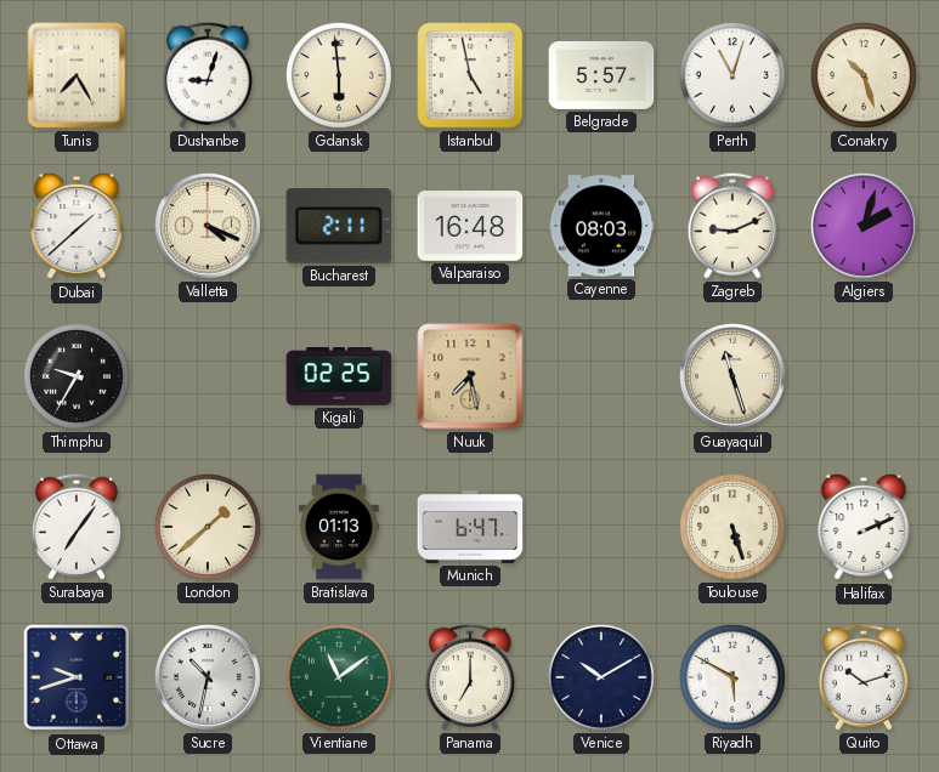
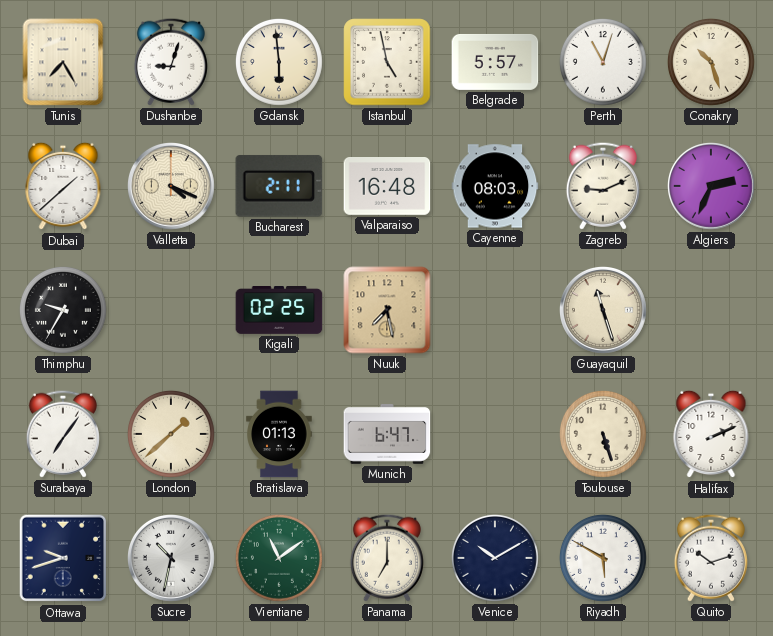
Algiers: 2:03 -> 2:34 (712, 187)
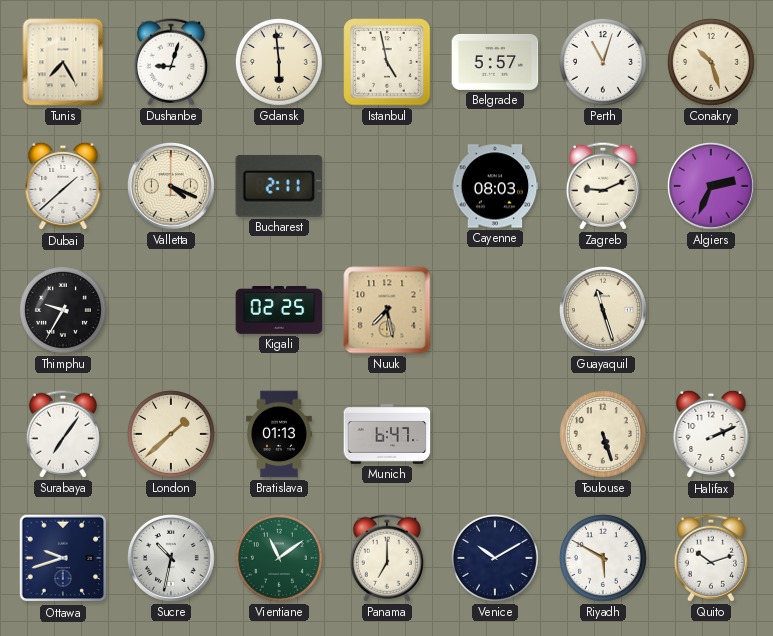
Valparaiso: 16:48 -> none (387, 187)
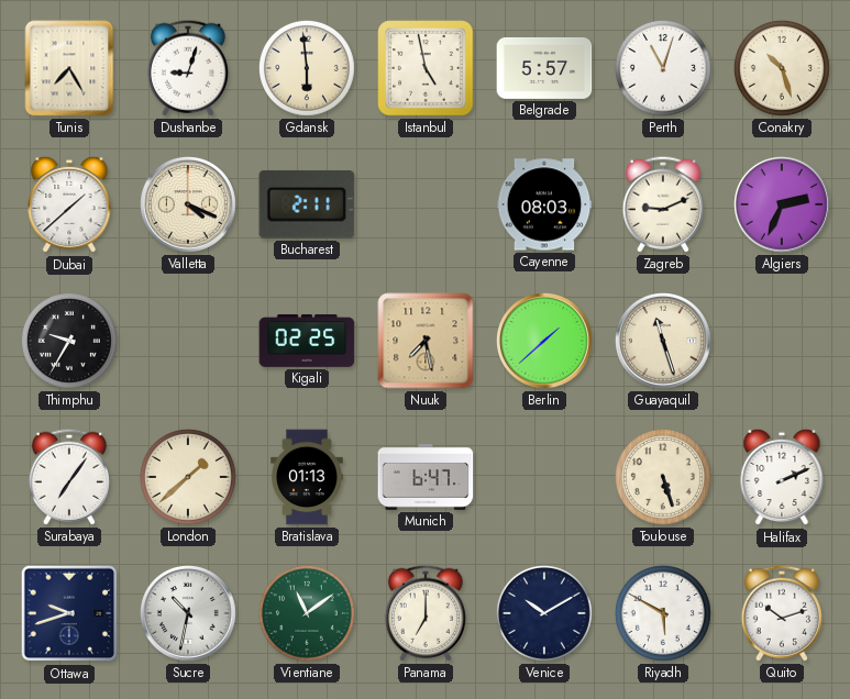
Berlin: none -> 1:38 (545, 342)
